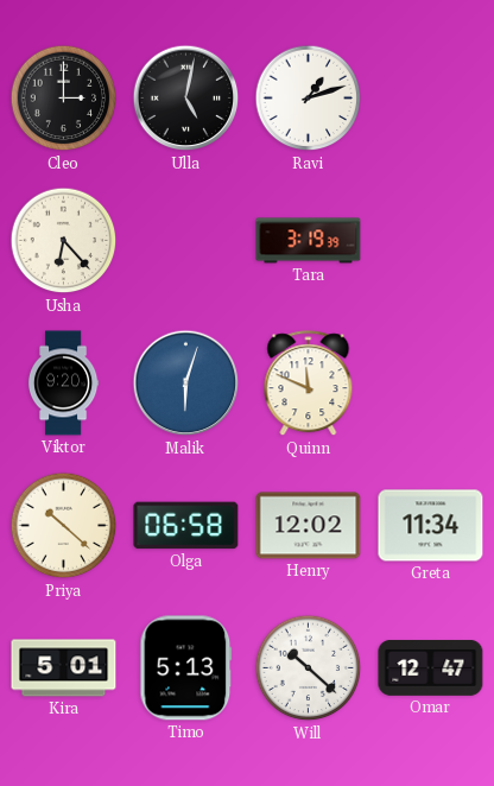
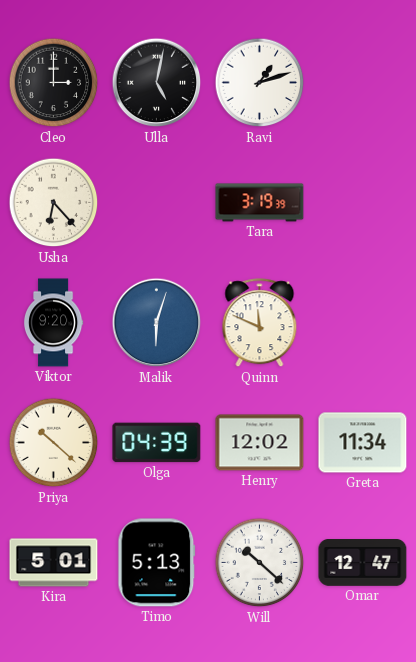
Olga: 06:58 -> 04:39 (157, 443)
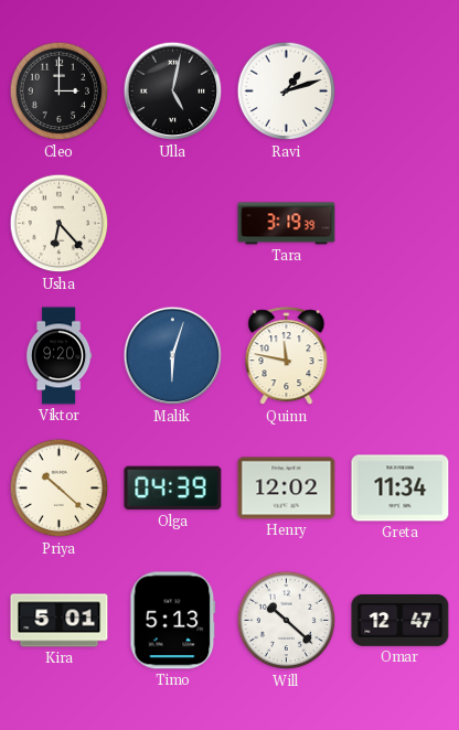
Quinn: 11:49 -> 11:47 (287, 356)
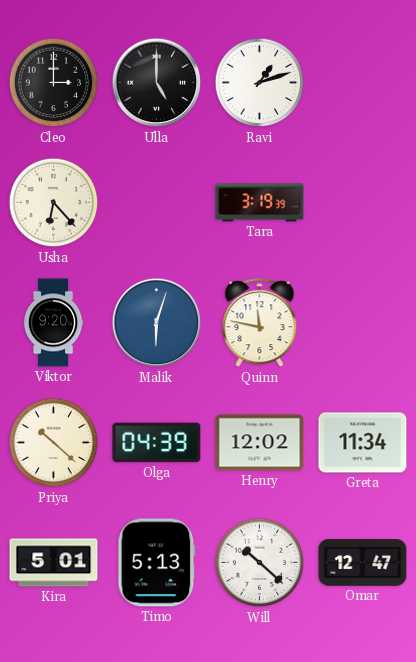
Ulla: 5:02 -> 5:00 (157, 83)
